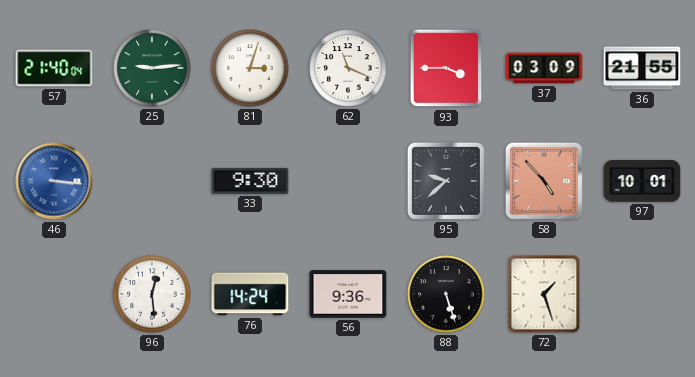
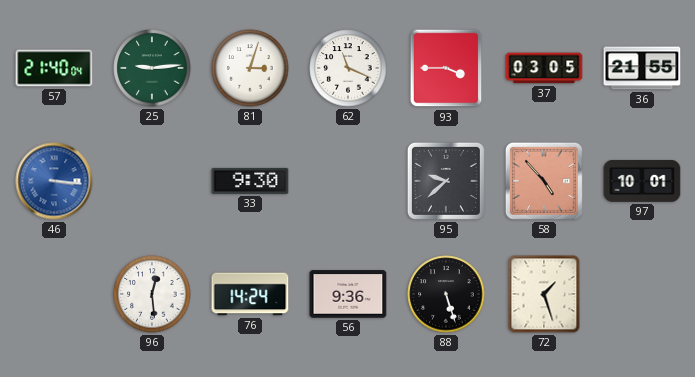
37: 03:09 -> 03:05 (544, 68)
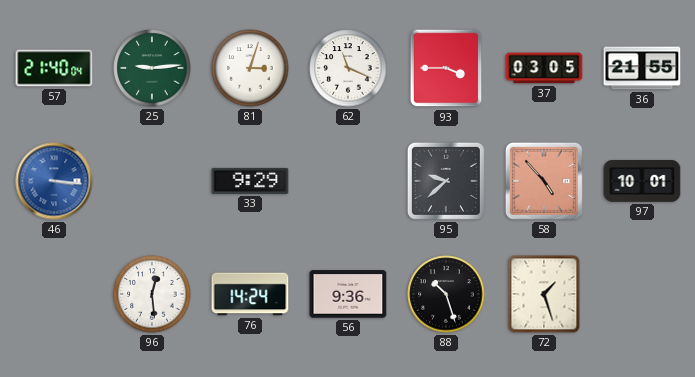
33: 9:30 -> 9:29 (250, 181)
88: 5:27 -> 10:27 (446, 294)
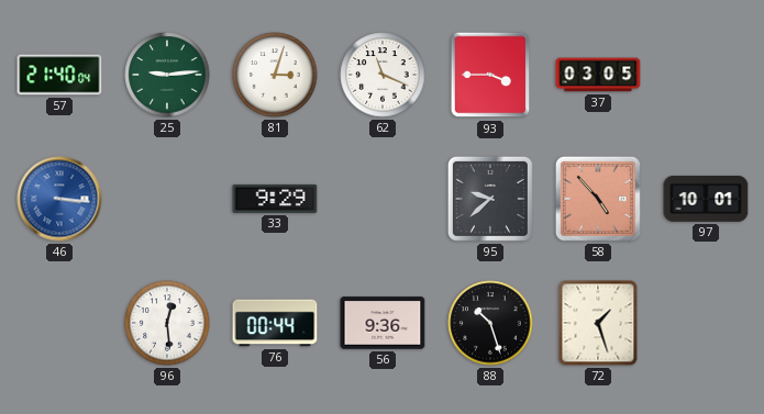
36: 21:55 -> none (642, 68)
76: 14:24 -> 00:44 (275, 323)
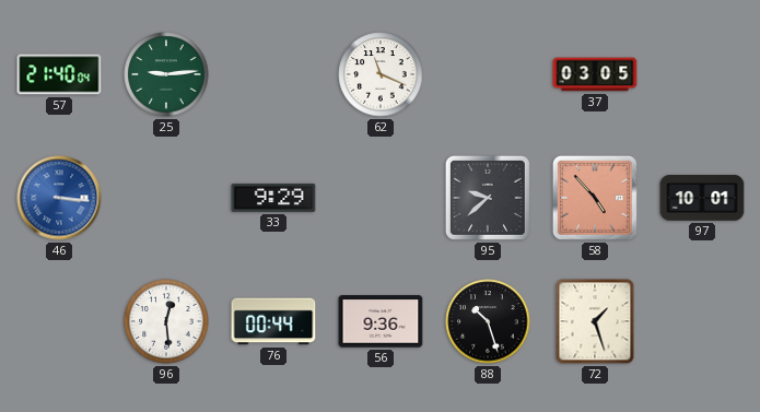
81: 3:03 -> none (275, 75)
93: 3:45 -> none (490, 75)
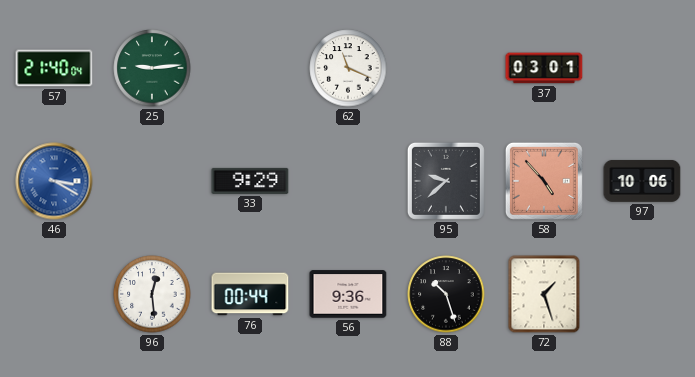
37: 03:05 -> 03:01 (544, 68)
46: 3:16 -> 3:20 (54, 181)
97: 10:01 -> 10:06 (642, 181)
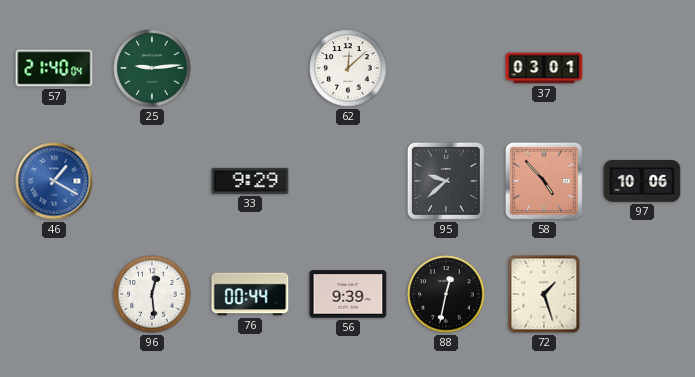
62: 11:19 -> 12:08 (348, 68)
46: 3:20 -> 1:20 (54, 181)
56: 9:36 -> 9:39 (348, 294)
88: 10:27 -> 12:32 (446, 294)
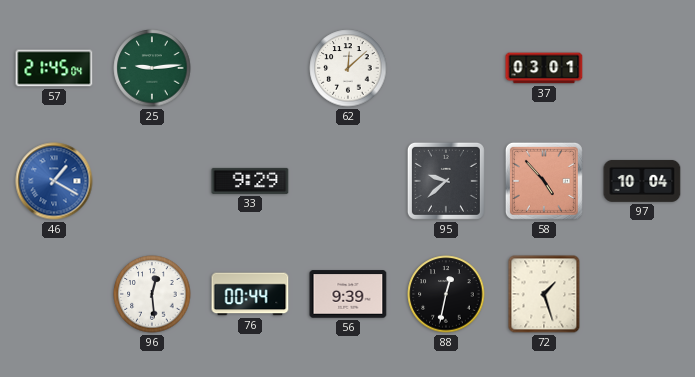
57: 21:40 -> 21:45 (54, 68)
97: 10:06 -> 10:04 (642, 181)
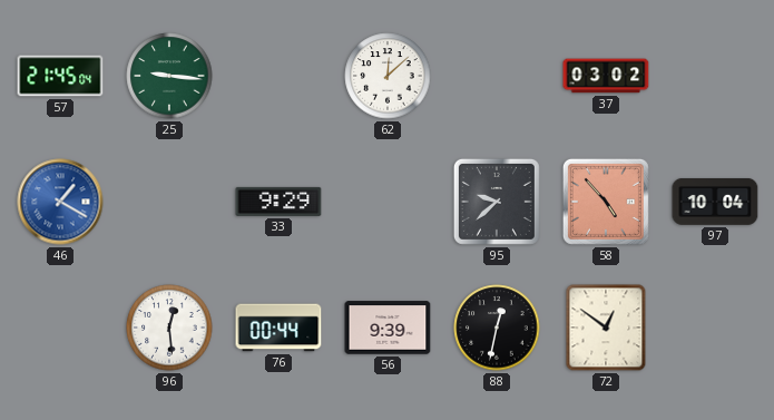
25: 9:14 -> 9:16 (169, 76)
37: 03:01 -> 03:02 (606, 76)
72: 1:27 -> 12:51 (606, 328)
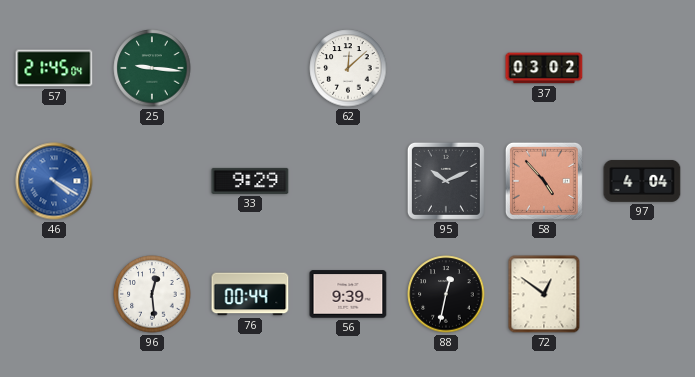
46: 1:20 -> 4:20 (54, 181)
95: 9:38 -> 10:11 (446, 181)
97: 10:04 -> 4:04 (642, 181)
